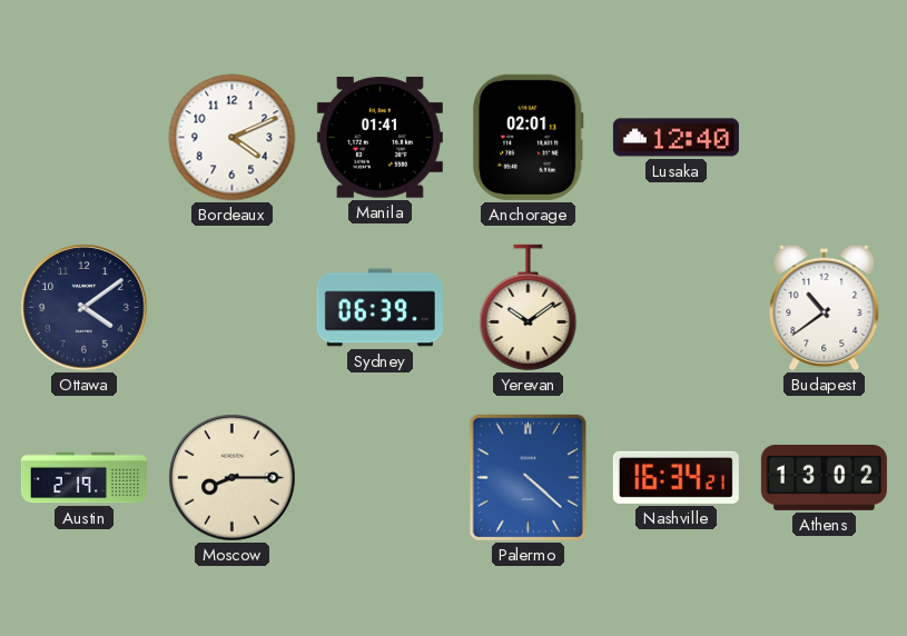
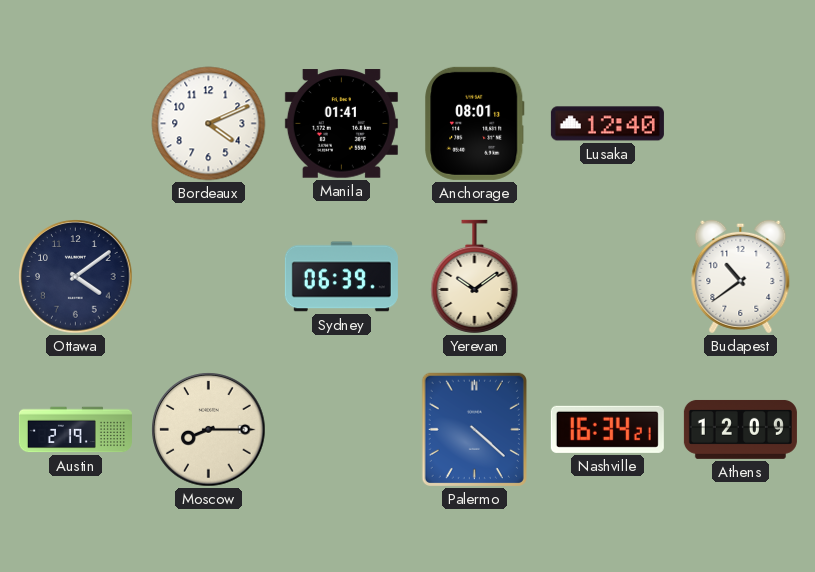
Anchorage: 02:01 -> 08:01 (475, 123)
Athens: 13:02 -> 12:09 (740, 429)
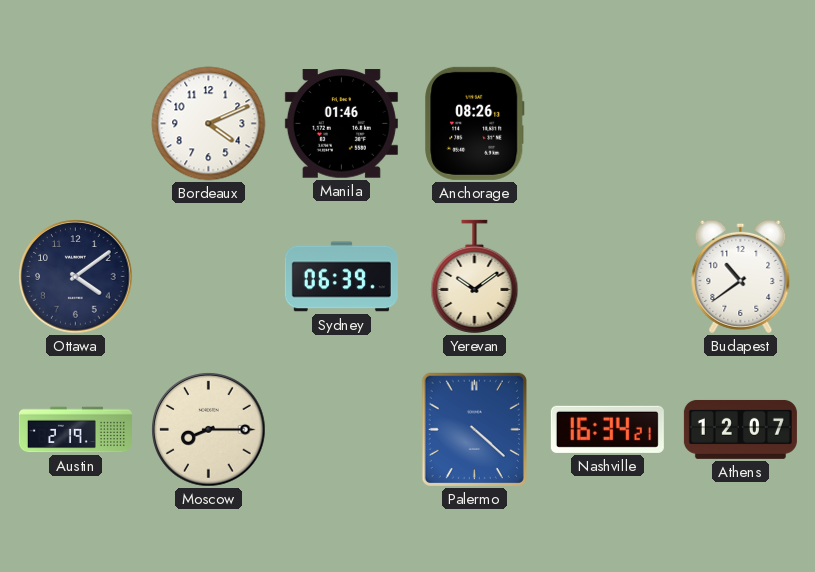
Manila: 01:41 -> 01:46 (341, 124)
Anchorage: 08:01 -> 08:26 (475, 123)
Lusaka: 12:40 -> none (607, 124)
Athens: 12:09 -> 12:07 (740, 429)
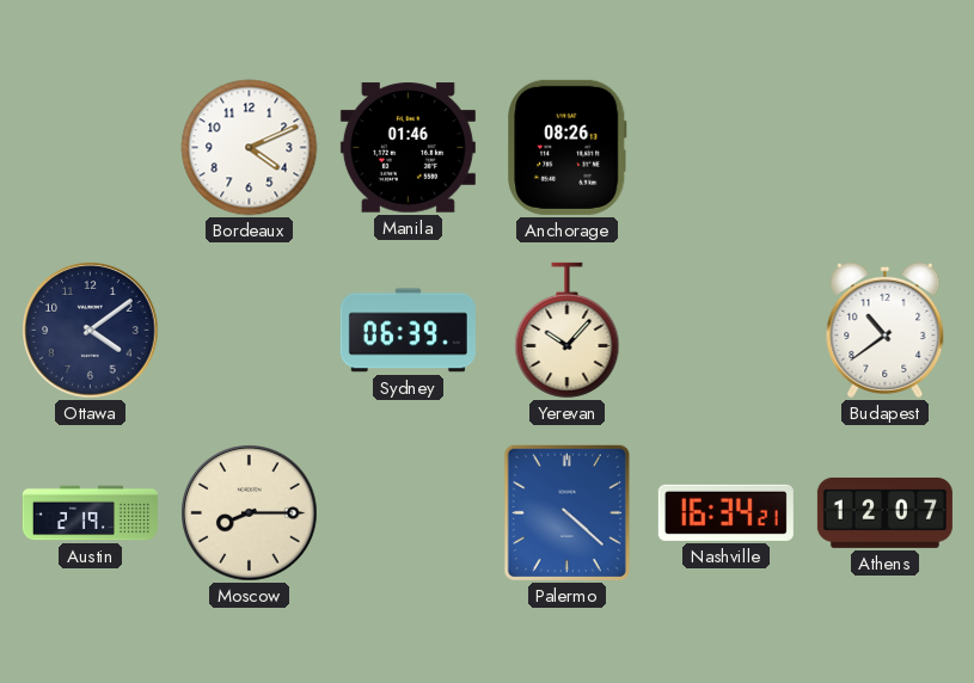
Yerevan: 10:09 -> 10:07 (568, 330)
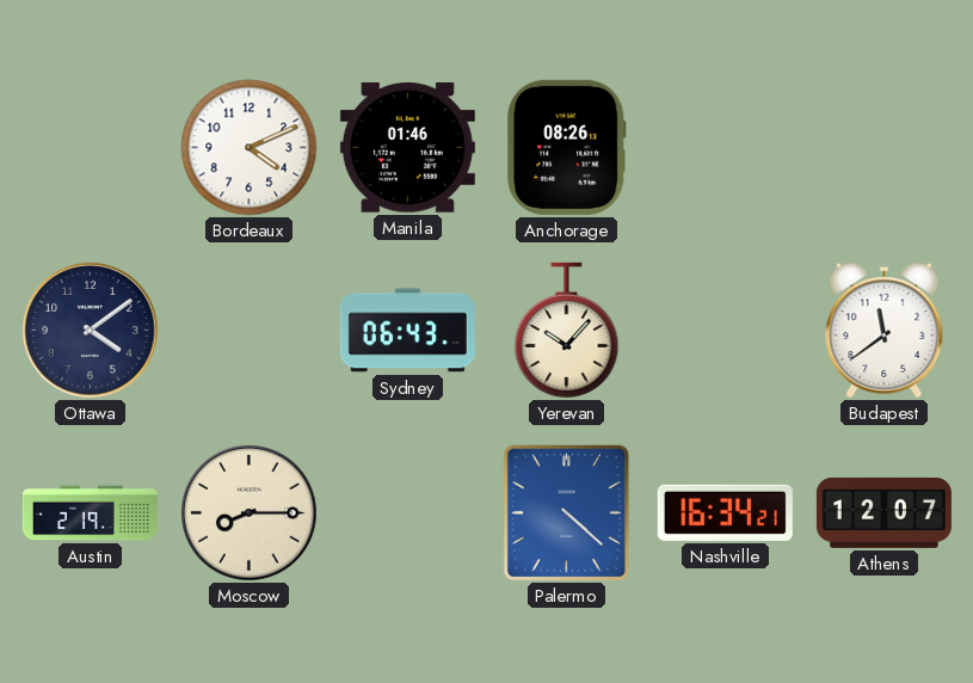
Sydney: 06:39 -> 06:43 (407, 331)
Budapest: 10:39 -> 11:39 (885, 330)
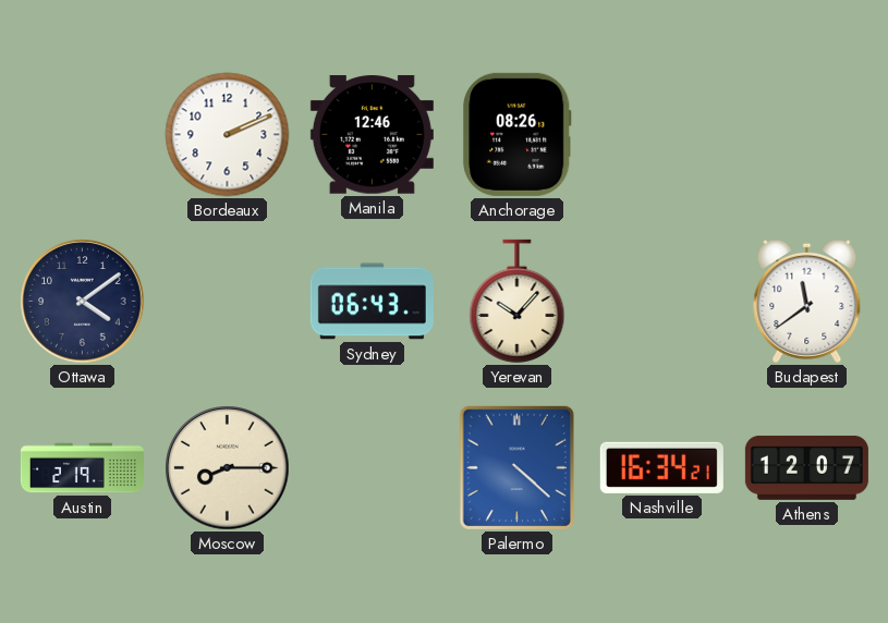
Bordeaux: 4:11 -> 2:11 (228, 135)
Manila: 01:46 -> 12:46 (372, 135)
